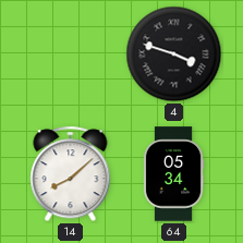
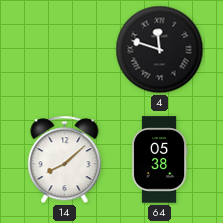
4: 3:48 -> 11:48 (160, 50)
64: 05:34 -> 05:38 (159, 160)
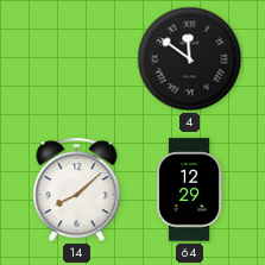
4: 11:48 -> 11:51 (190, 59)
64: 05:38 -> 12:29 (189, 190)
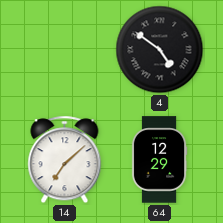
4: 11:51 -> 4:51 (160, 50)
14: 8:08 -> 7:08 (65, 160)
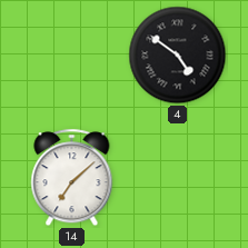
64: 12:29 -> none (159, 160)
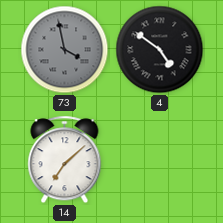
73: none -> 3:58 (65, 50)
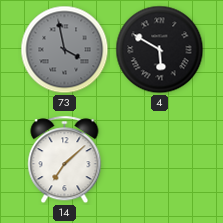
4: 4:51 -> 5:50 (160, 50)
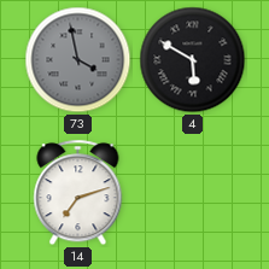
14: 7:08 -> 7:12 (78, 193)
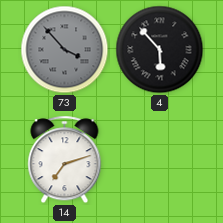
73: 3:58 -> 3:53 (65, 50)
4: 5:50 -> 5:53 (160, 50)
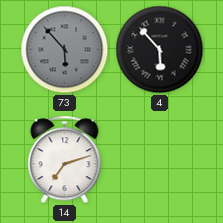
73: 3:53 -> 5:53 (65, 50)
